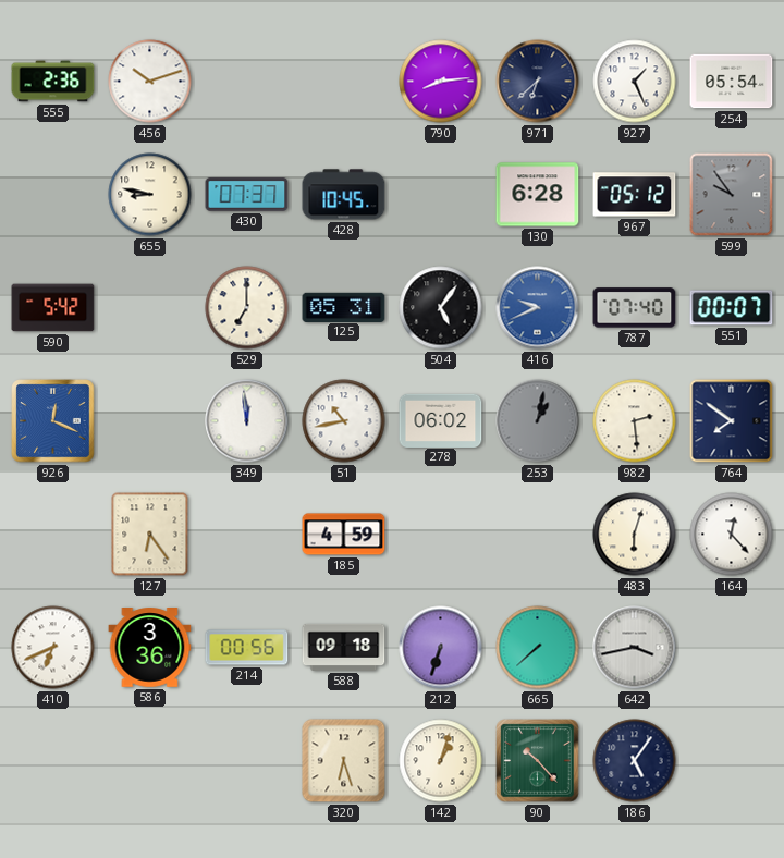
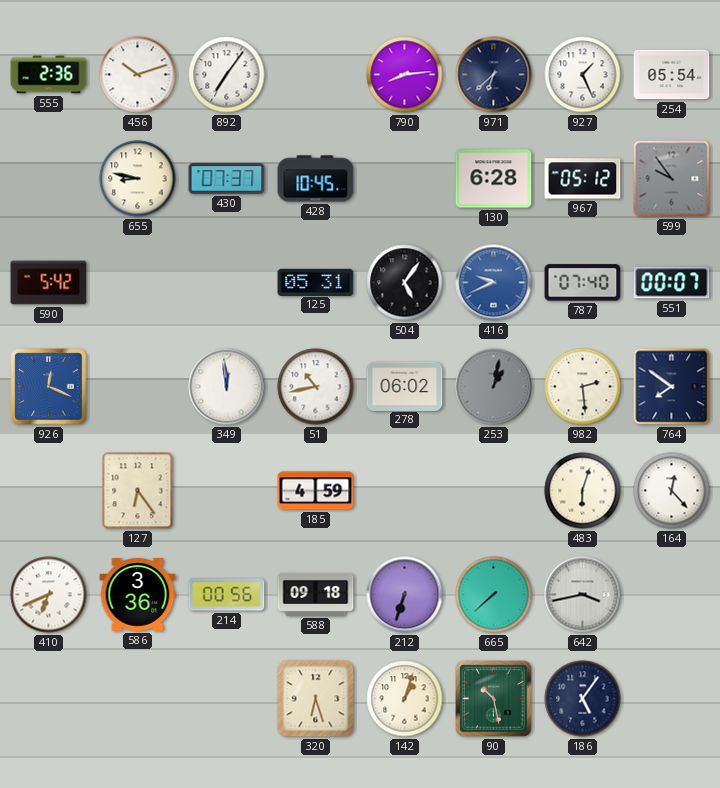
892: none -> 7:06 (227, 75)
529: 7:00 -> none (247, 308)
90: 10:23 -> 10:28 (494, 699)
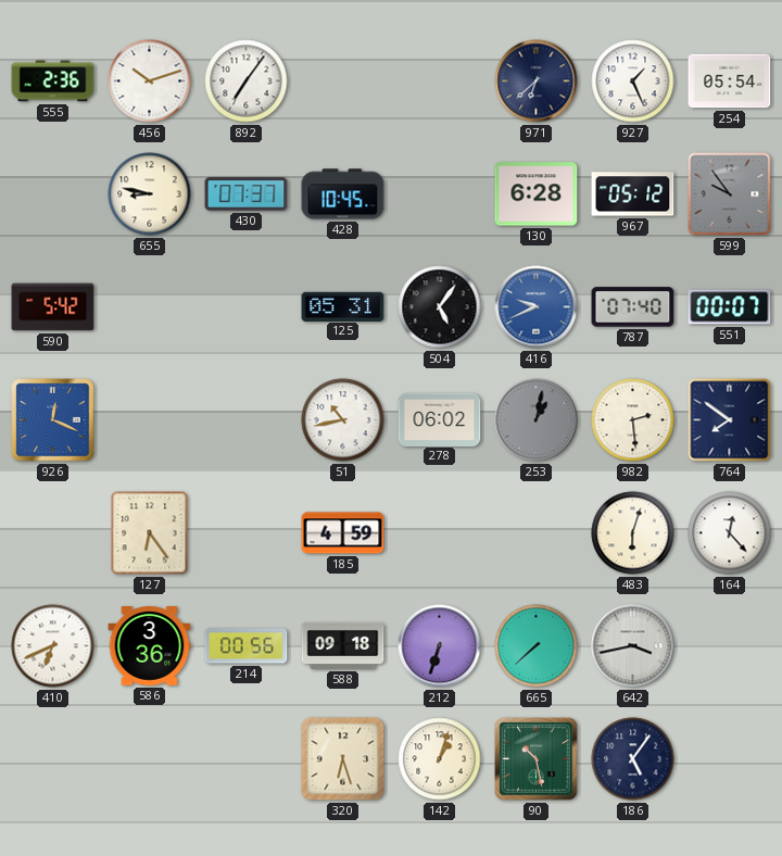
790: 8:14 -> none (405, 75)
349: 11:59 -> none (227, 387)
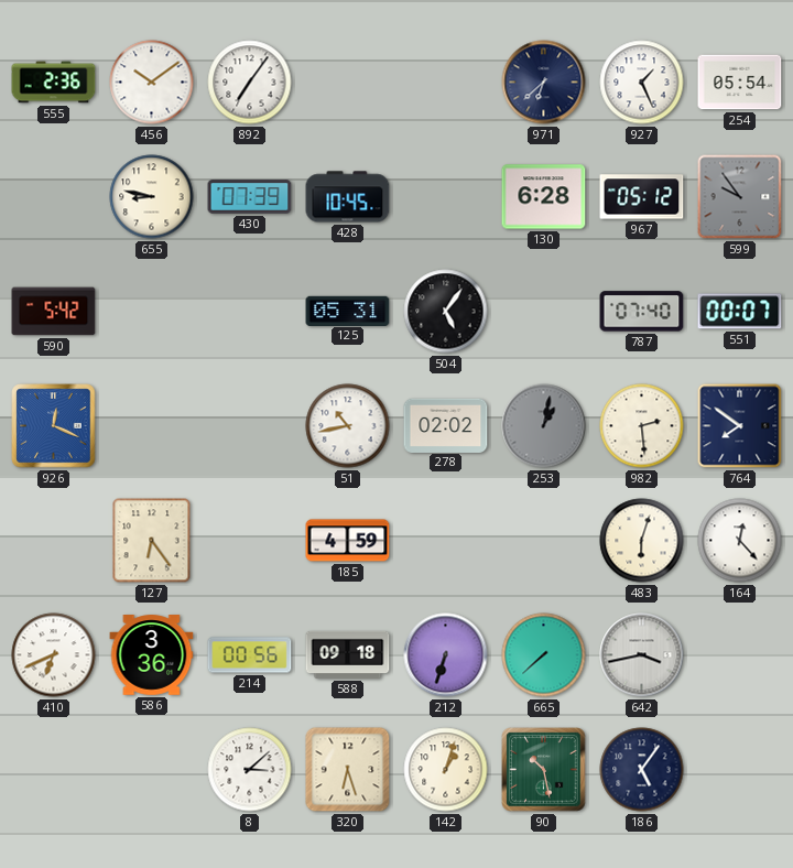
456: 10:12 -> 10:09 (152, 83)
430: 07:37 -> 07:39 (250, 197)
416: 9:41 -> none (537, 307)
278: 06:02 -> 02:02 (446, 425)
8: none -> 3:08 (250, 770)
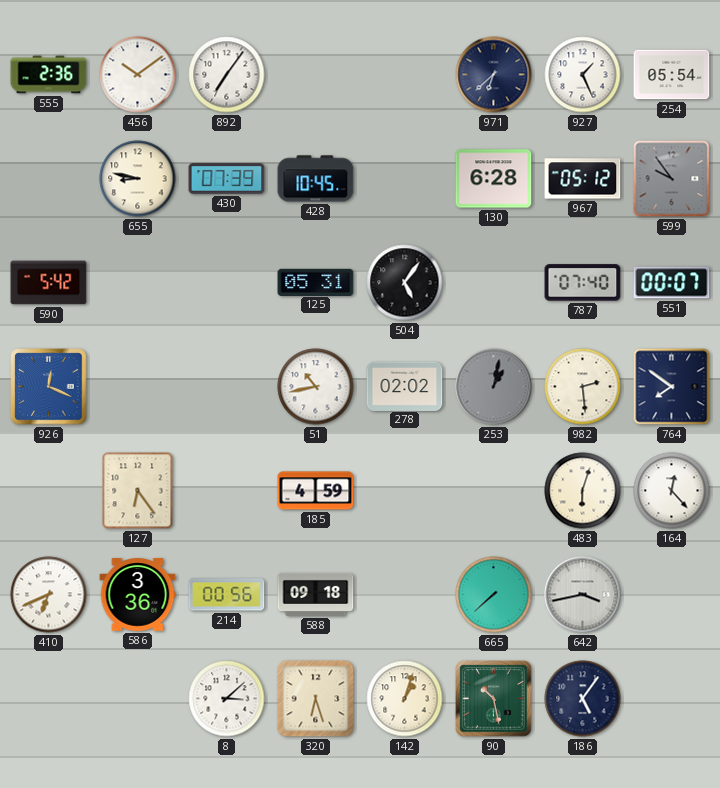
212: 6:33 -> none (446, 655)
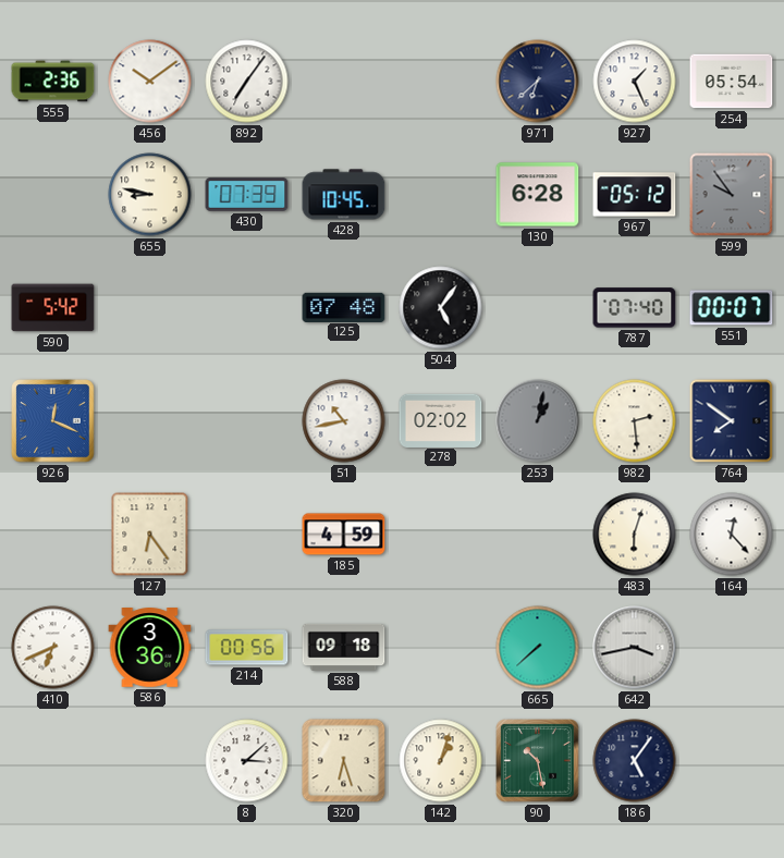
125: 05:31 -> 07:48 (344, 307)
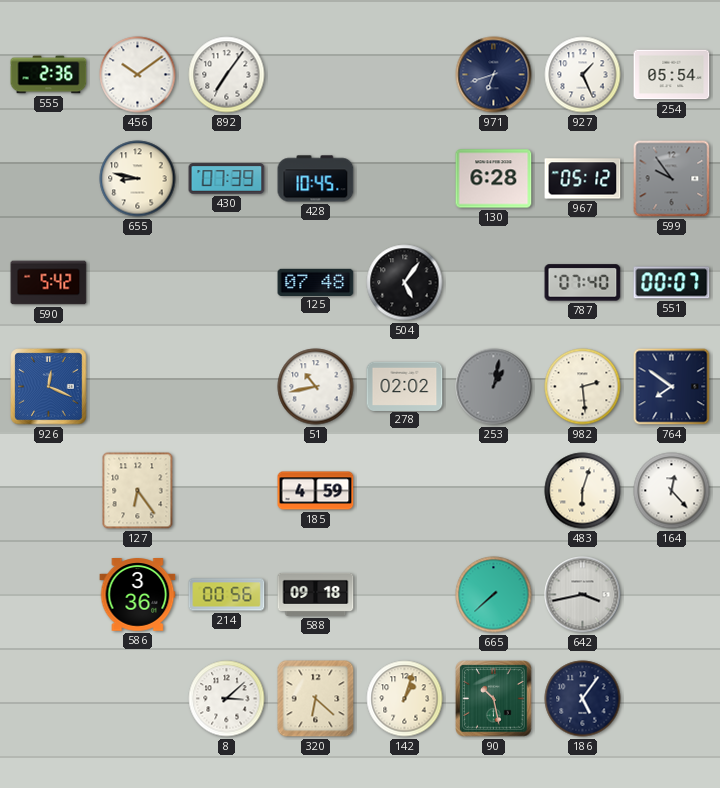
971: 6:38 -> 6:42 (494, 75)
410: 6:41 -> none (53, 648)
320: 6:27 -> 6:22 (316, 699)
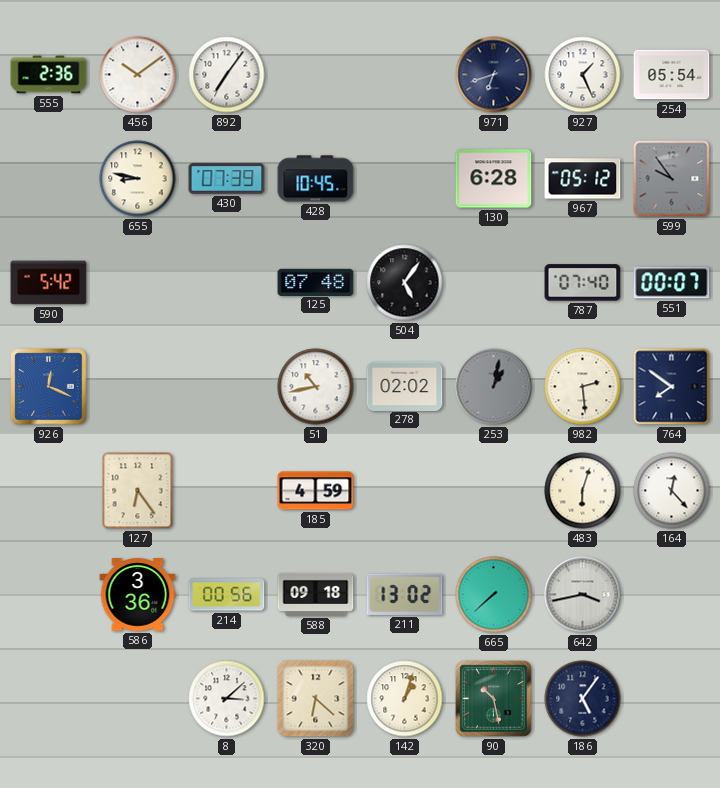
211: none -> 13:02 (405, 594)
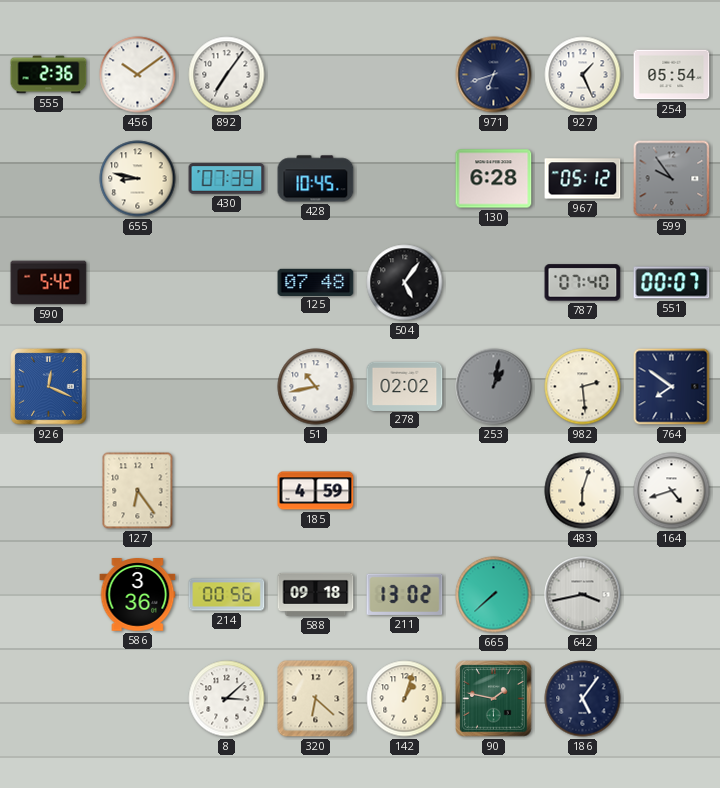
164: 12:23 -> 4:42 (672, 491)
90: 10:28 -> 1:47 (494, 699)
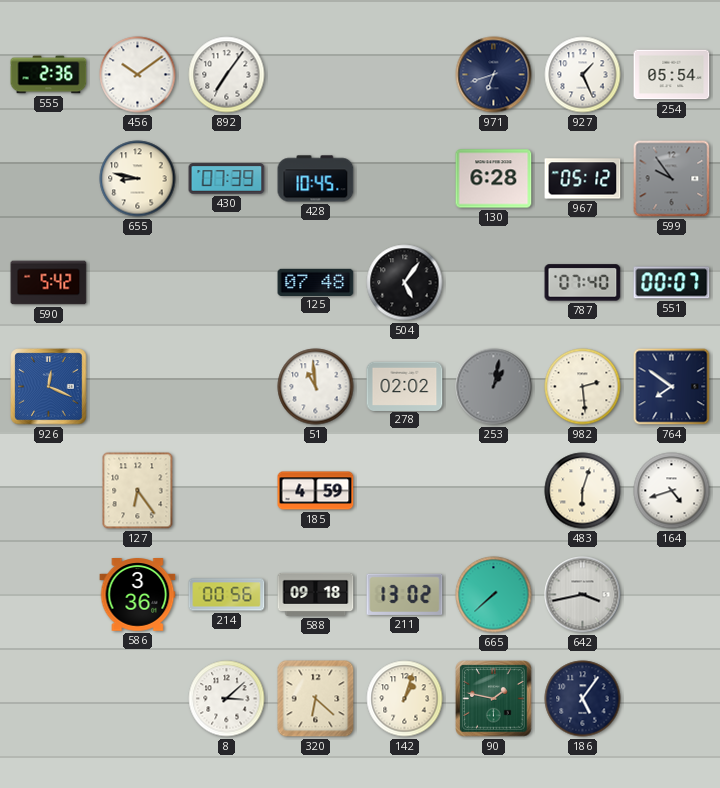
51: 10:43 -> 10:59 (316, 387)
